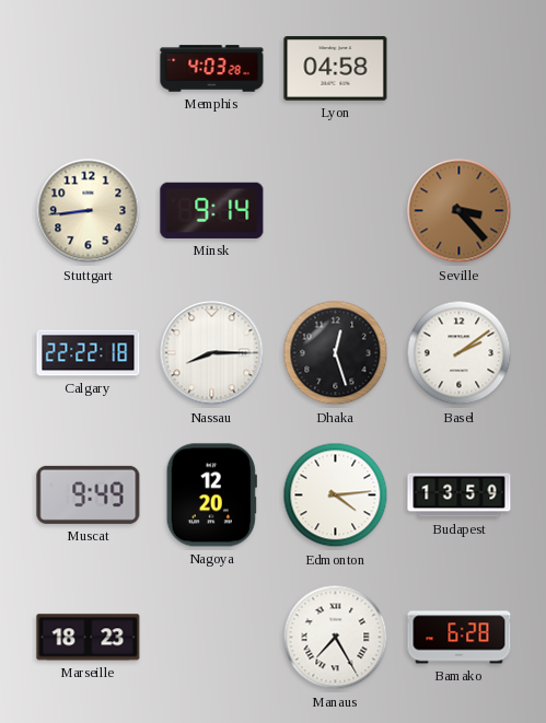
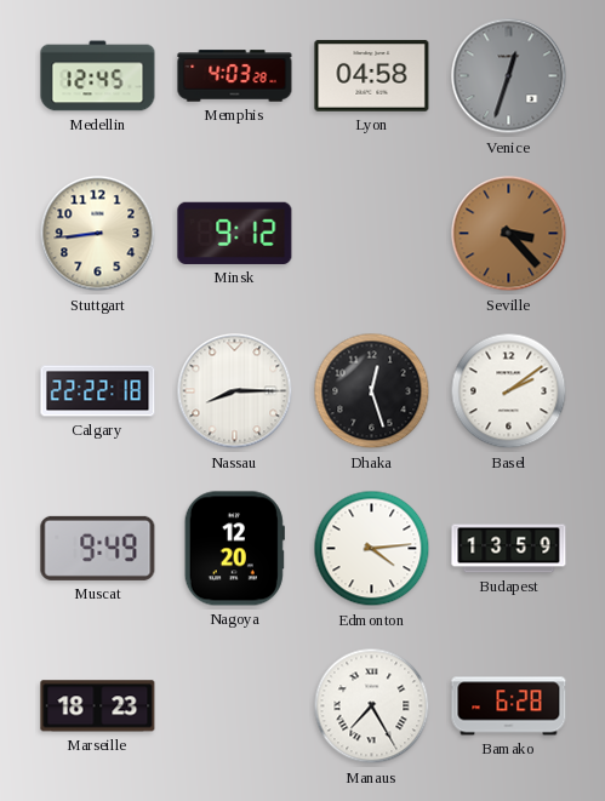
Medellin: none -> 12:45 (98, 76)
Venice: none -> 12:33 (509, 76)
Minsk: 9:14 -> 9:12 (235, 233)
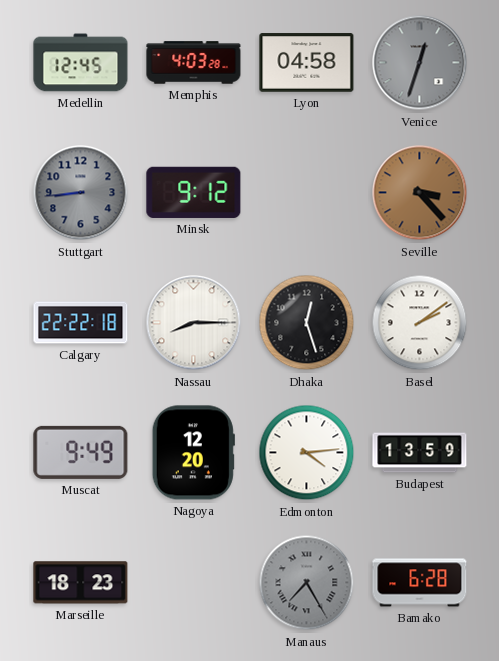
Stuttgart dial: cream -> grey (81, 193)
Manaus dial: white -> grey (307, 583)
